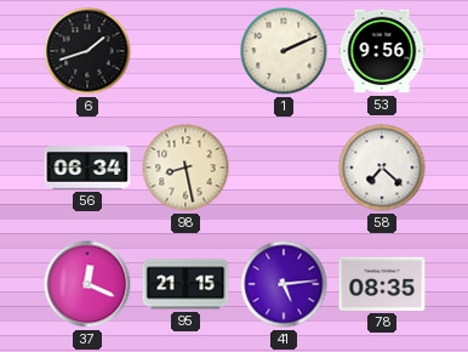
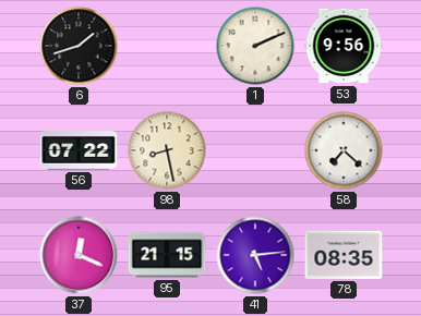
56: 06:34 -> 07:22 (79, 150)
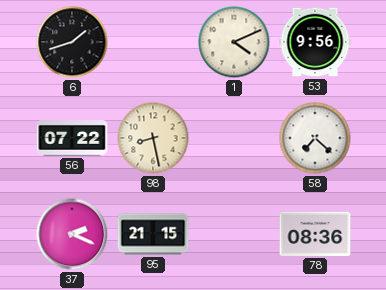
1: 2:11 -> 4:11 (234, 42)
37: 12:19 -> 2:19 (72, 234)
41: 5:14 -> none (255, 255)
78: 08:35 -> 08:36 (315, 234)
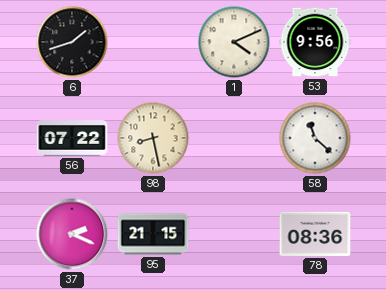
58: 7:22 -> 11:22 (315, 138)
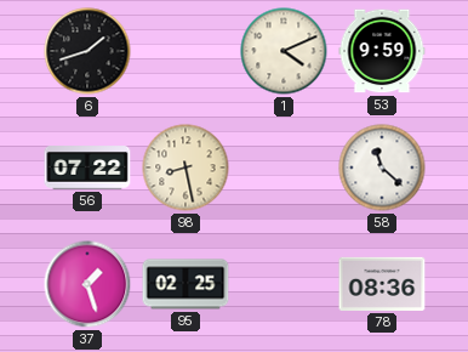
53: 9:56 -> 9:59 (382, 51)
37: 2:19 -> 1:27 (87, 284)
95: 21:15 -> 02:25 (186, 284)
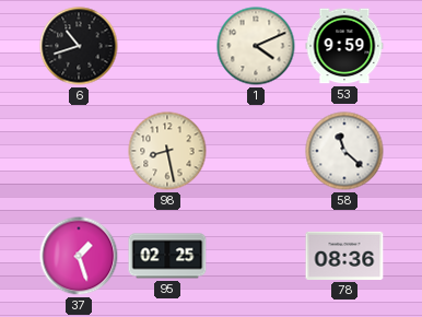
6: 1:42 -> 10:42 (79, 46)
56: 07:22 -> none (87, 168)
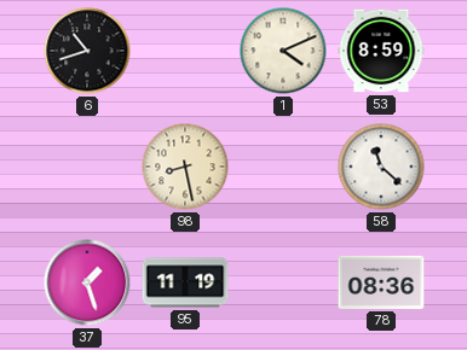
53: 9:59 -> 8:59 (381, 51)
95: 02:25 -> 11:19 (185, 282)
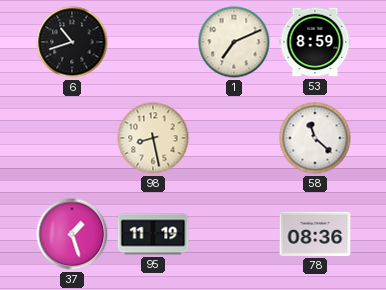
1: 4:11 -> 7:11 (234, 42)
